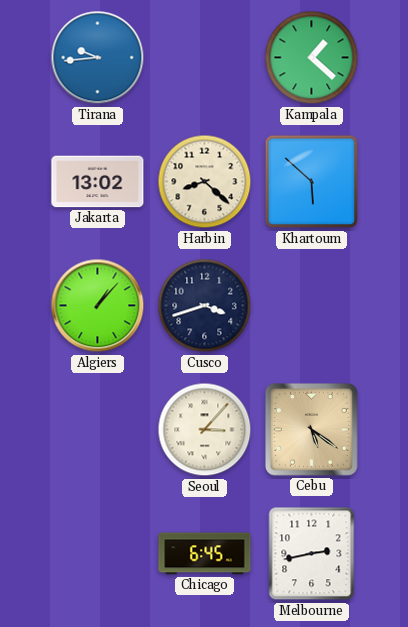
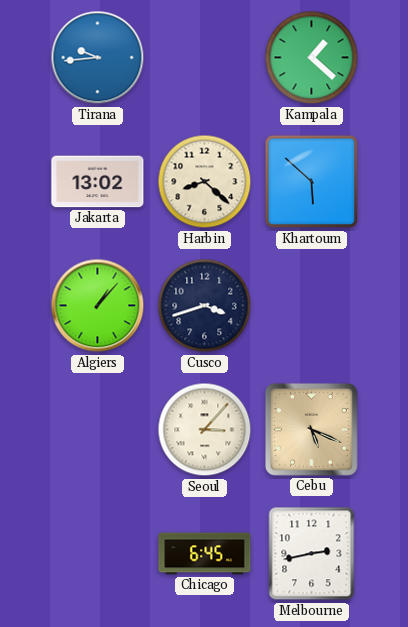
Cebu: 5:21 -> 5:19 (311, 429)
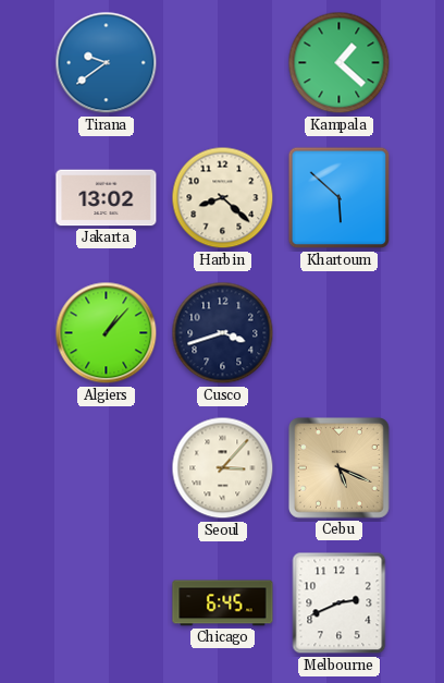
Tirana: 9:44 -> 9:39 (107, 63)
Melbourne: 2:43 -> 2:41 (340, 603)
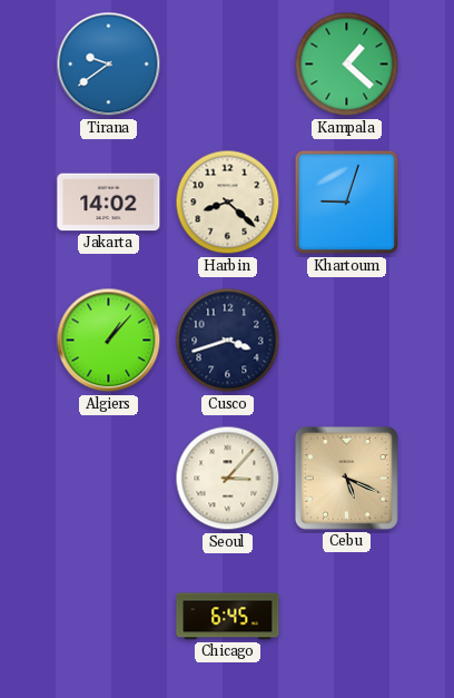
Jakarta: 13:02 -> 14:02 (109, 203)
Khartoum: 5:52 -> 9:03 (347, 203)
Melbourne: 2:41 -> none (340, 603)
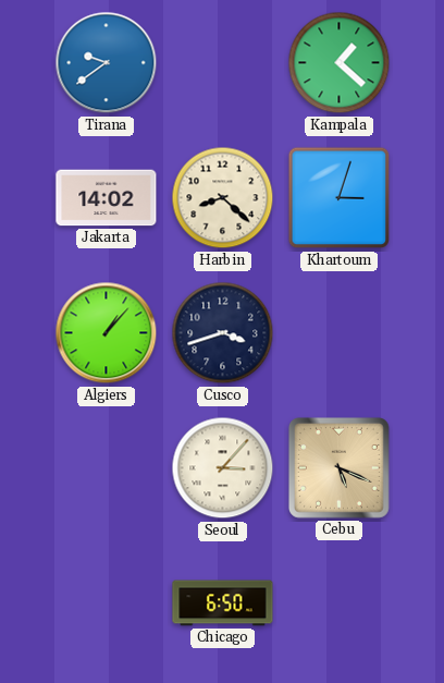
Khartoum: 9:03 -> 3:03 (340, 198)
Chicago: 6:45 -> 6:50 (223, 603)
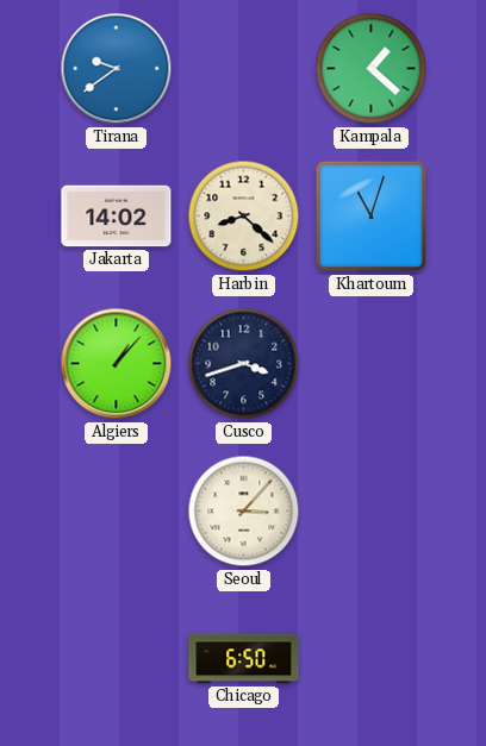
Khartoum: 3:03 -> 11:03 (372, 217)
Cebu: 5:19 -> none (338, 467)
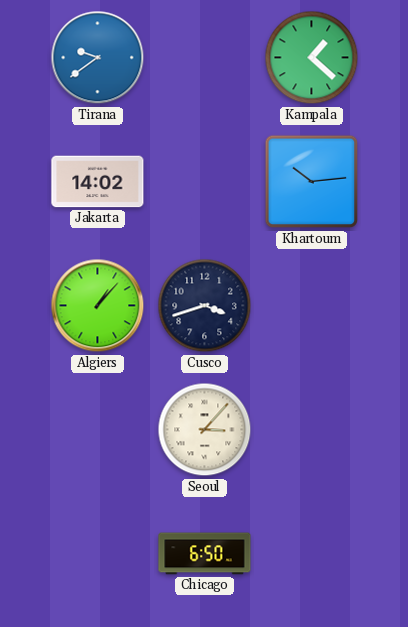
Harbin: 8:22 -> none (244, 217)
Khartoum: 11:03 -> 10:14 (312, 182)
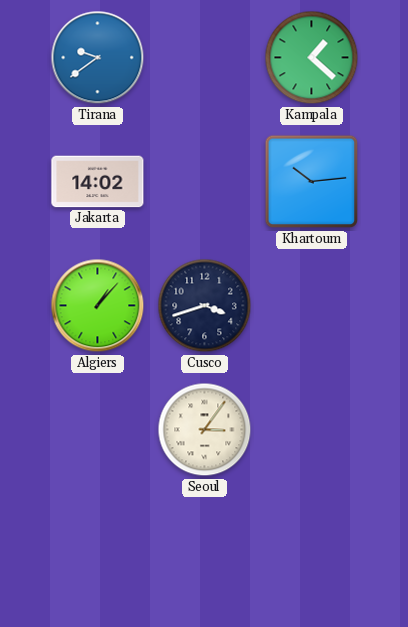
Seoul: 3:07 -> 3:06 (205, 430)
Chicago: 6:50 -> none (205, 554)
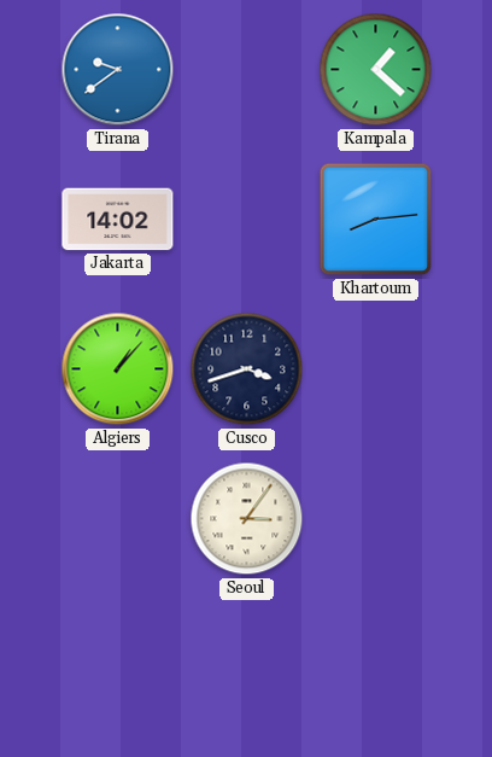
Khartoum: 10:14 -> 8:14 (376, 220)
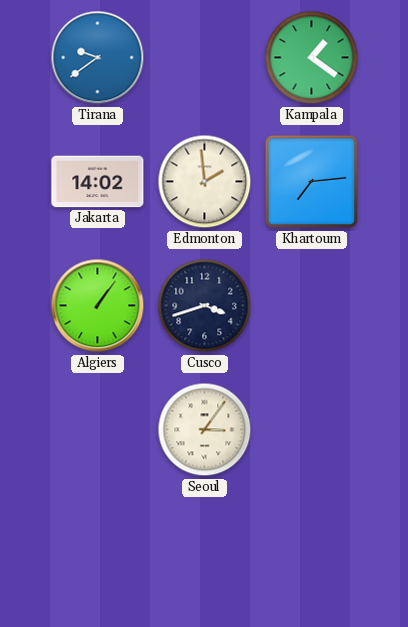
Kampala: 1:22 -> 1:21 (312, 58)
Edmonton: none -> 1:59 (205, 182)
Khartoum: 8:14 -> 7:14 (312, 182)
Algiers: 1:07 -> 1:06 (98, 306)
